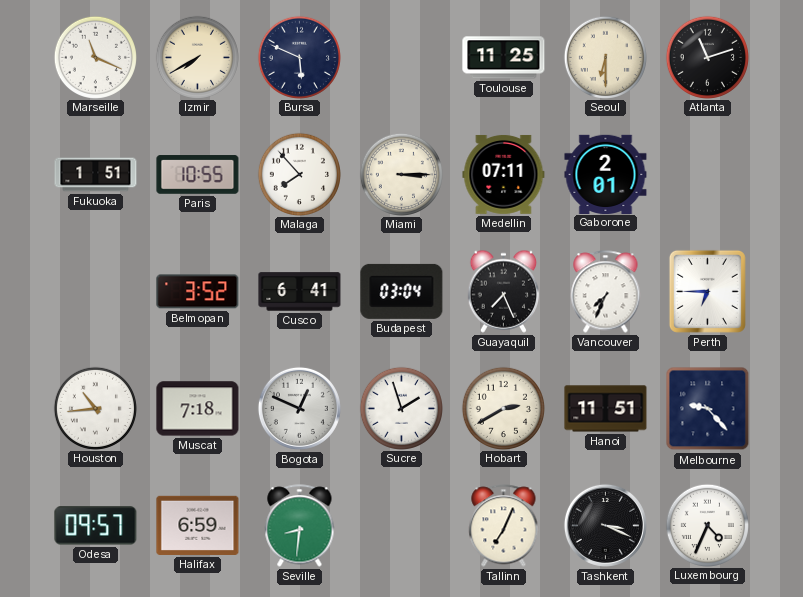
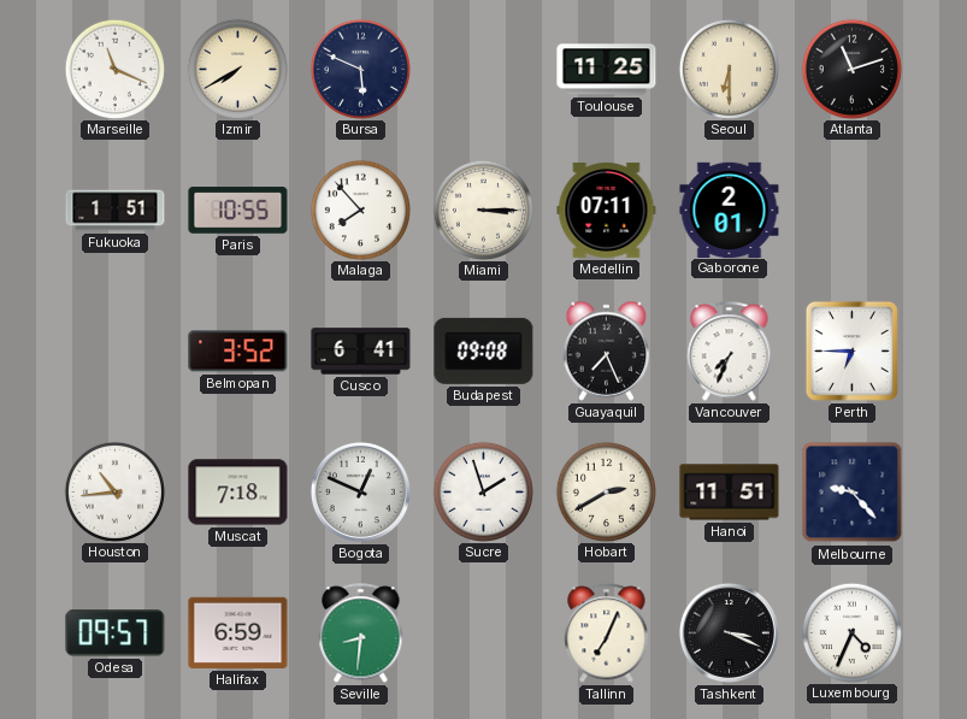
Budapest: 03:04 -> 09:08 (484, 350)
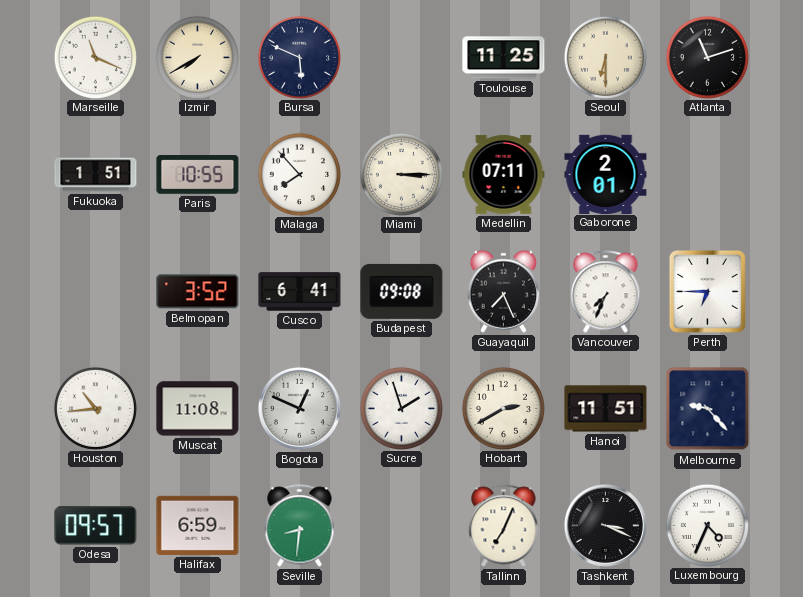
Muscat: 7:18 -> 11:08 (198, 409)
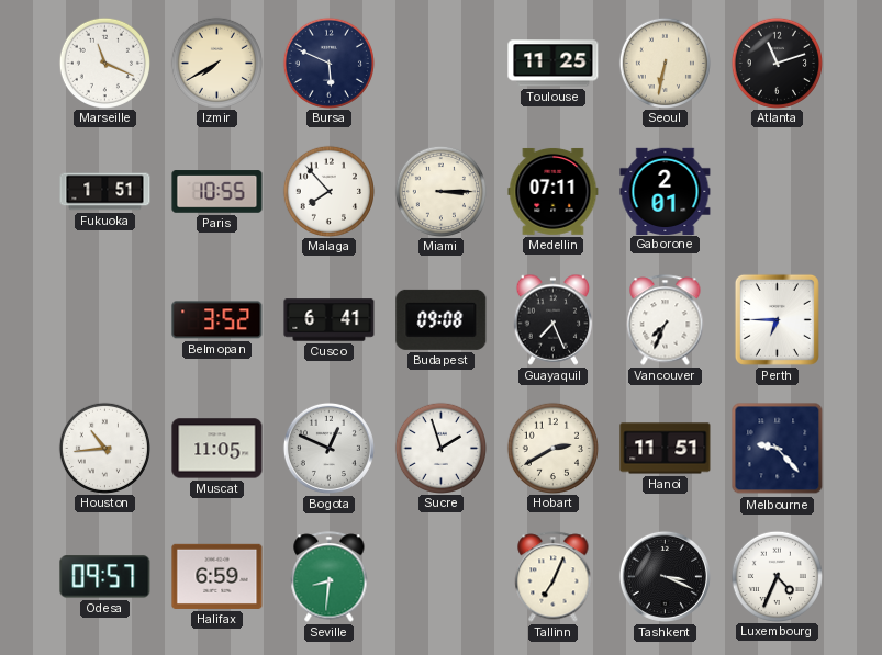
Seoul: 6:30 -> 6:32 (665, 63)
Muscat: 11:08 -> 11:05 (217, 449)
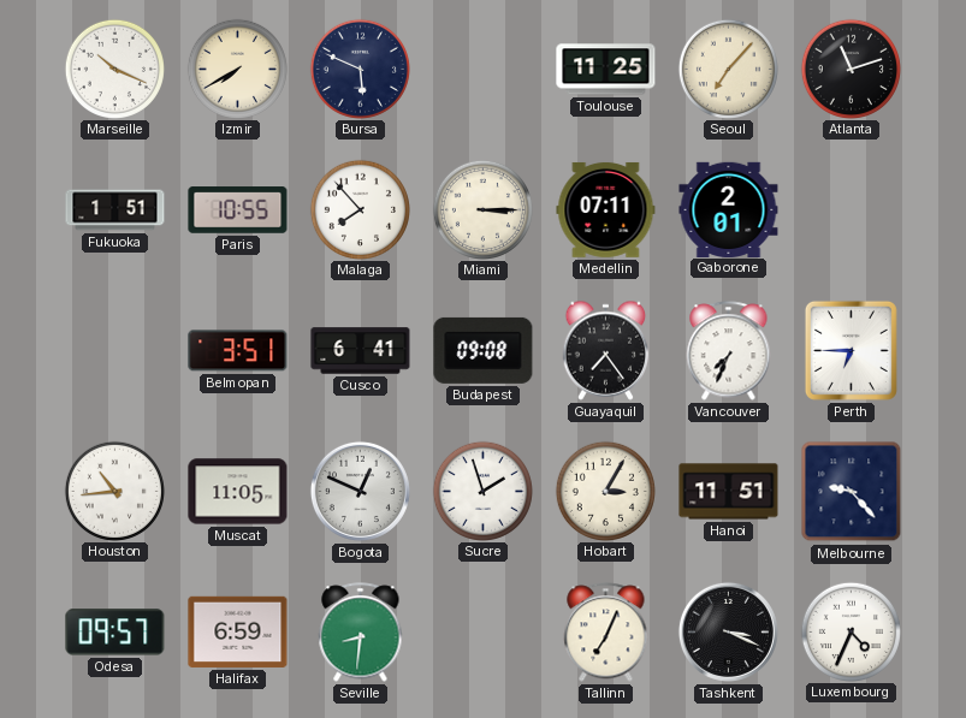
Marseille: 11:19 -> 10:19 (114, 69)
Seoul: 6:32 -> 7:07 (728, 69)
Belmopan: 3:52 -> 3:51 (238, 351)
Guayaquil: 7:26 -> 7:24 (606, 350)
Hobart: 2:40 -> 3:05 (605, 491)
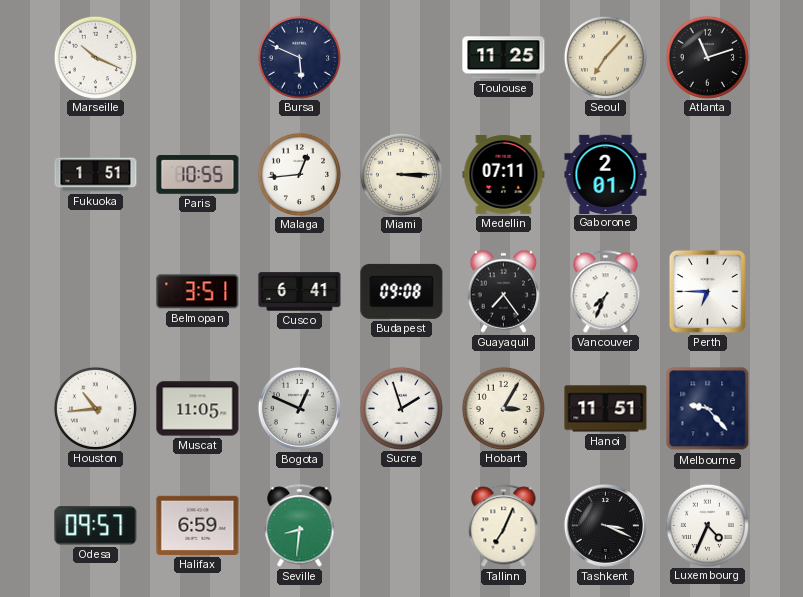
Izmir: 7:40 -> none (237, 69)
Malaga: 7:53 -> 12:44 (299, 174)
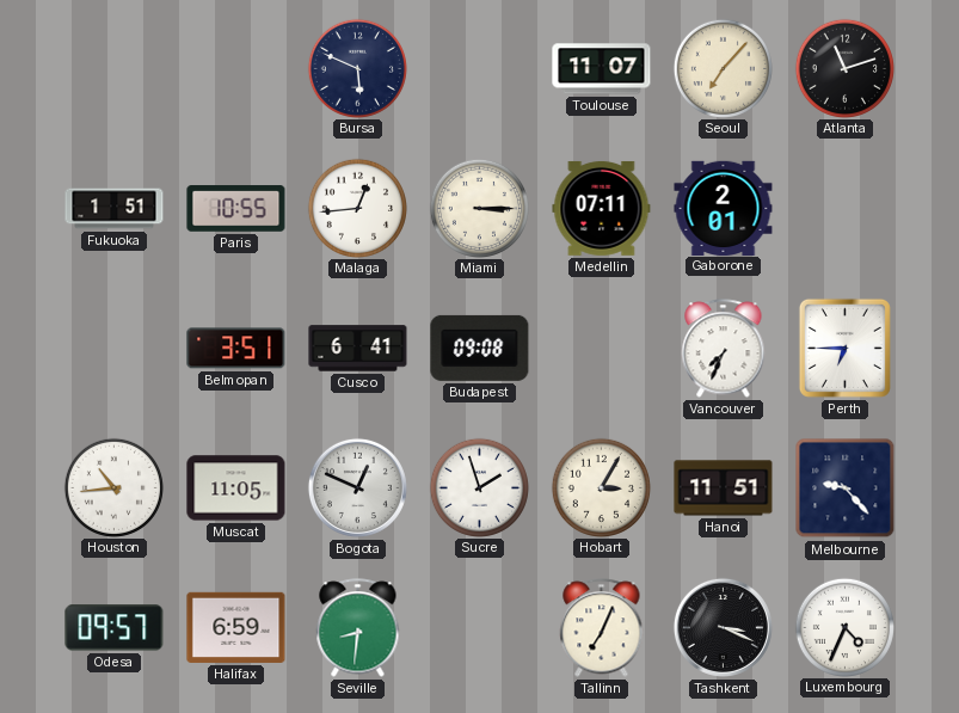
Marseille: 10:19 -> none (95, 57)
Toulouse: 11:25 -> 11:07 (602, 69)
Guayaquil: 7:24 -> none (504, 291)
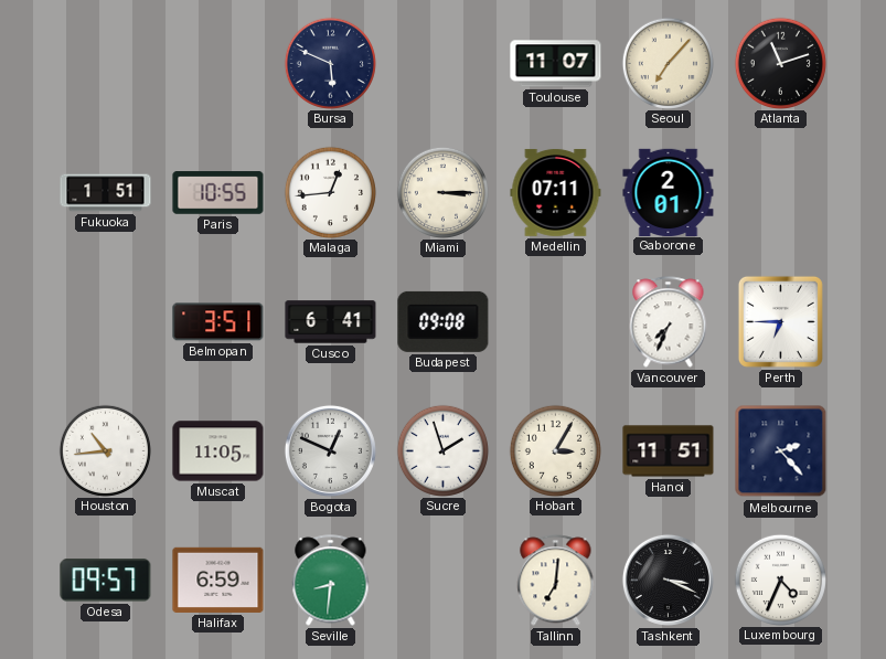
Melbourne: 9:23 -> 2:23 (781, 451)
Tallinn: 7:04 -> 7:01 (556, 581)
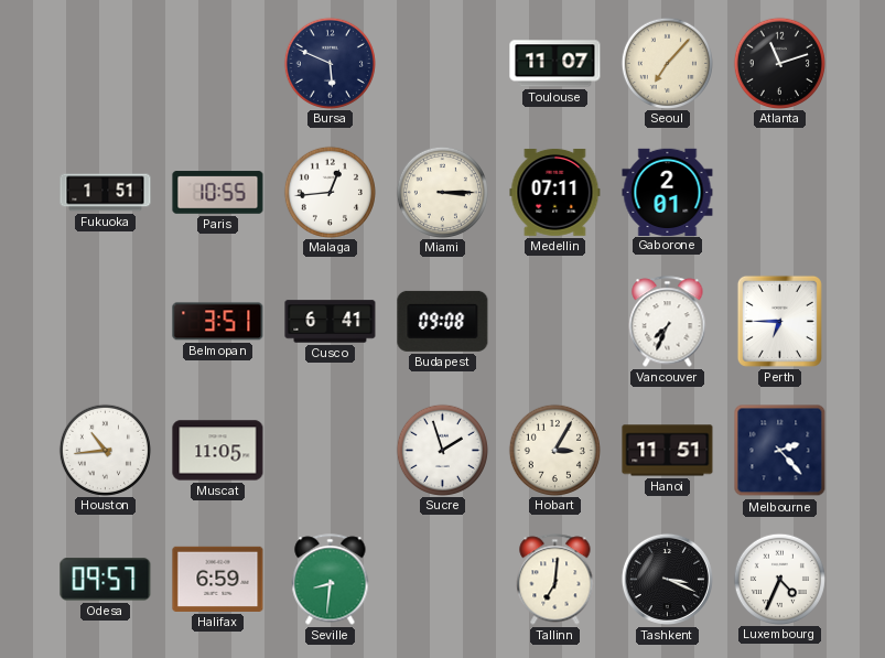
Bogota: 12:49 -> none (330, 450)
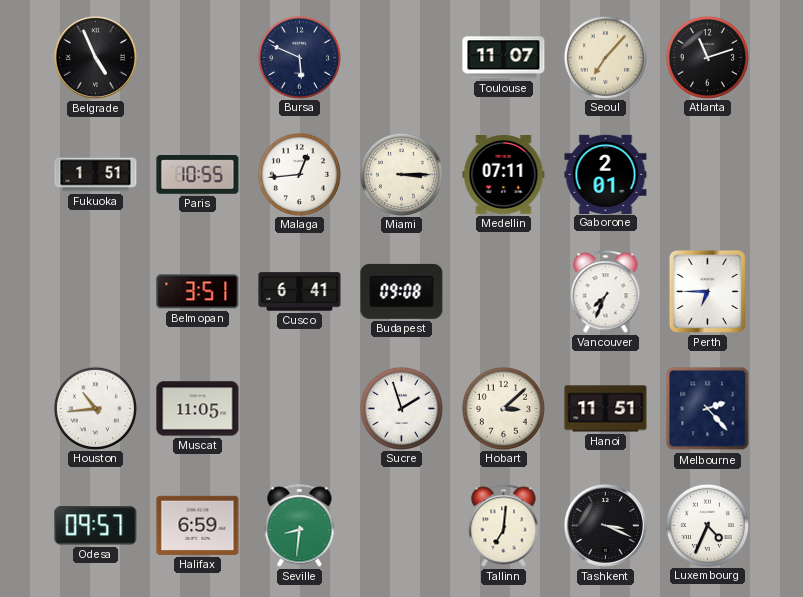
Belgrade: none -> 4:56 (95, 57)
Hobart: 3:05 -> 3:08 (503, 408)
